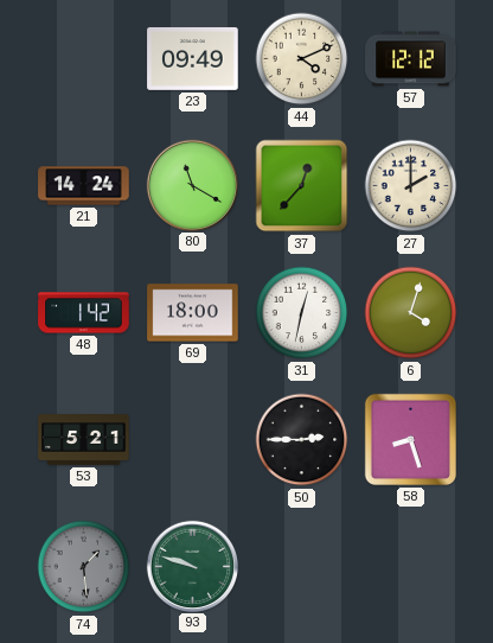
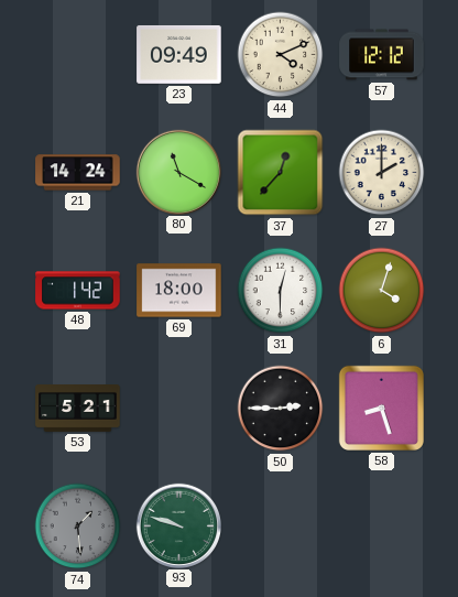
31: 12:32 -> 12:30 (281, 291)
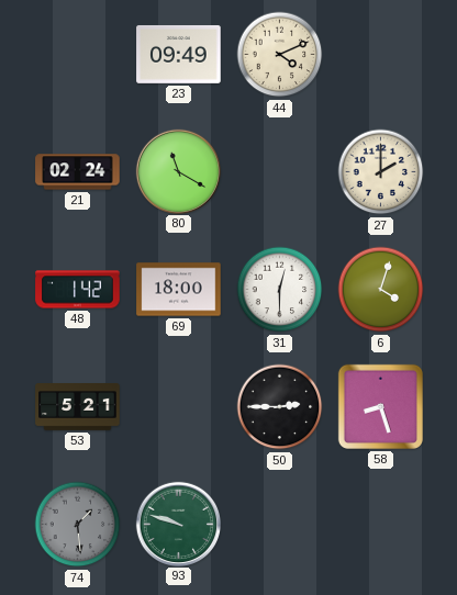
57: 12:12 -> none (382, 55)
21: 14:24 -> 02:24 (78, 172)
37: 12:37 -> none (281, 173)
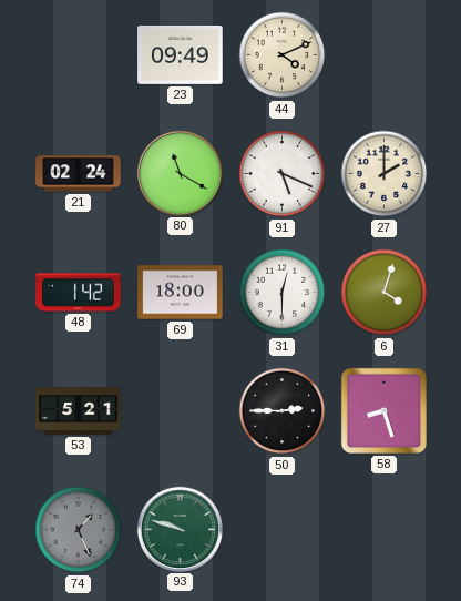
91: none -> 5:19 (283, 174)
74: 1:29 -> 1:26 (79, 530)
